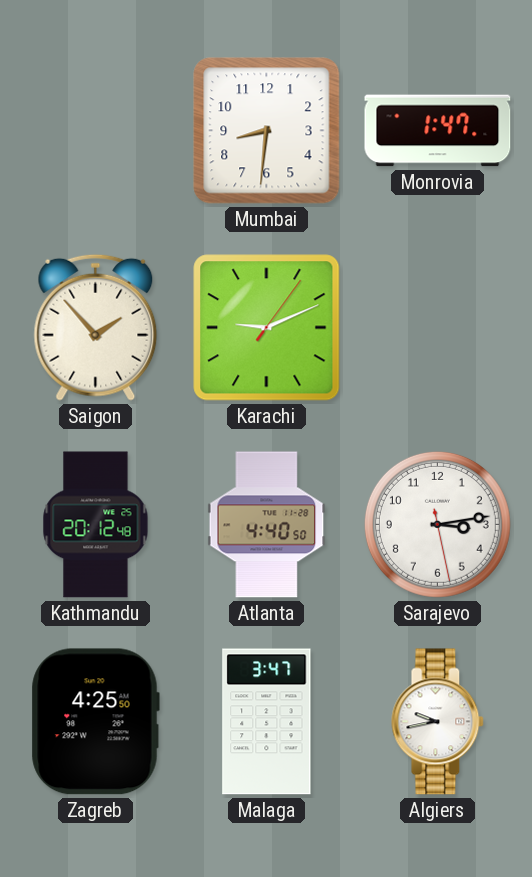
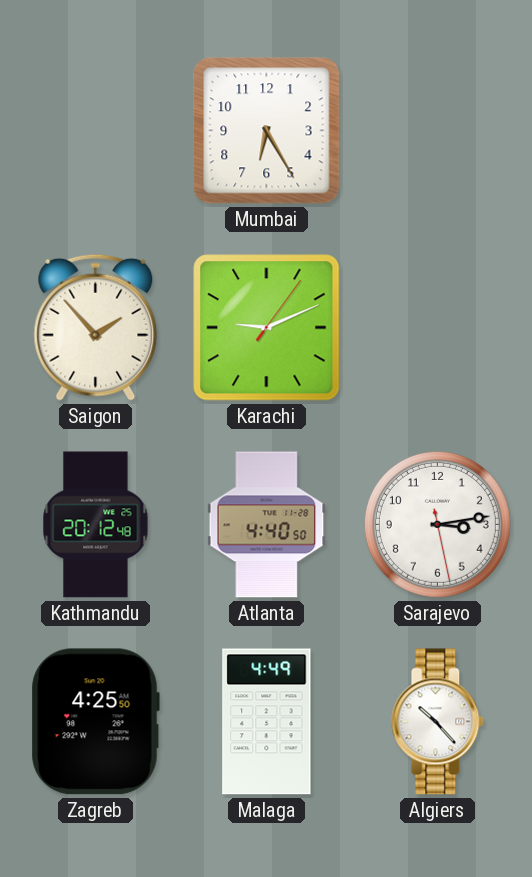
Mumbai: 8:31 -> 6:25 (267, 131)
Monrovia: 1:47 -> none (438, 131)
Malaga: 3:47 -> 4:49 (267, 722)
Algiers: 9:43 -> 10:23 (438, 722)
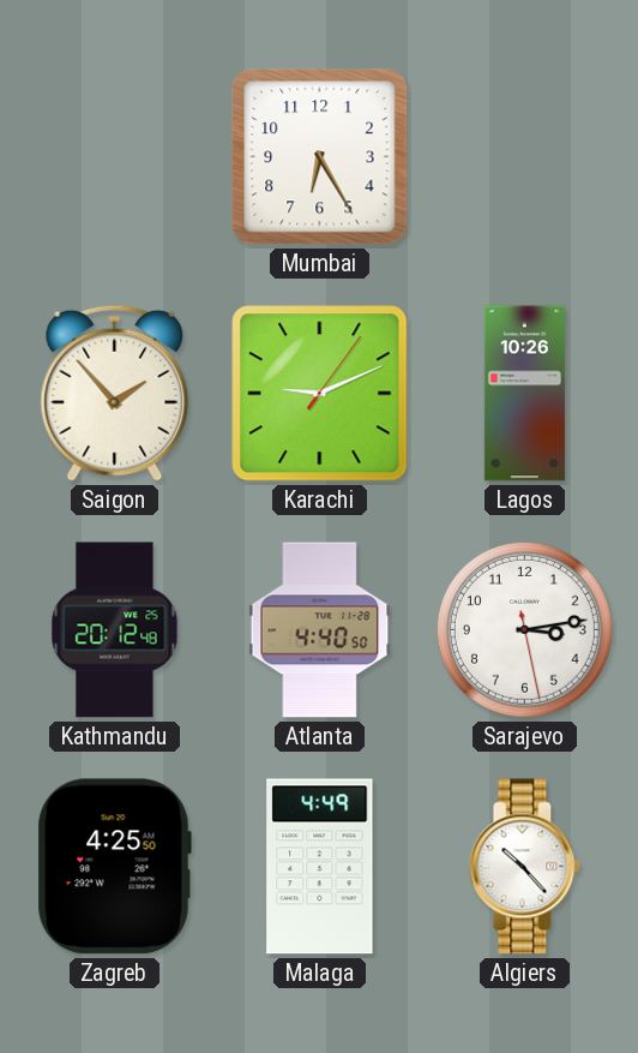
Lagos: none -> 10:26 (524, 394)
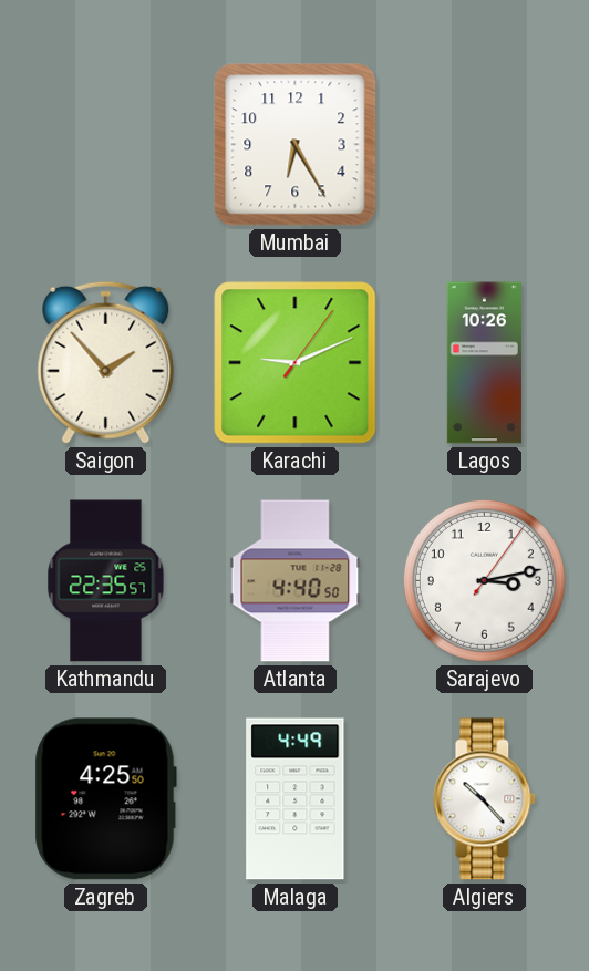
Kathmandu: 20:12 -> 22:35 (106, 581)
Sarajevo: 3:13:28 -> 3:13:06 (484, 580)
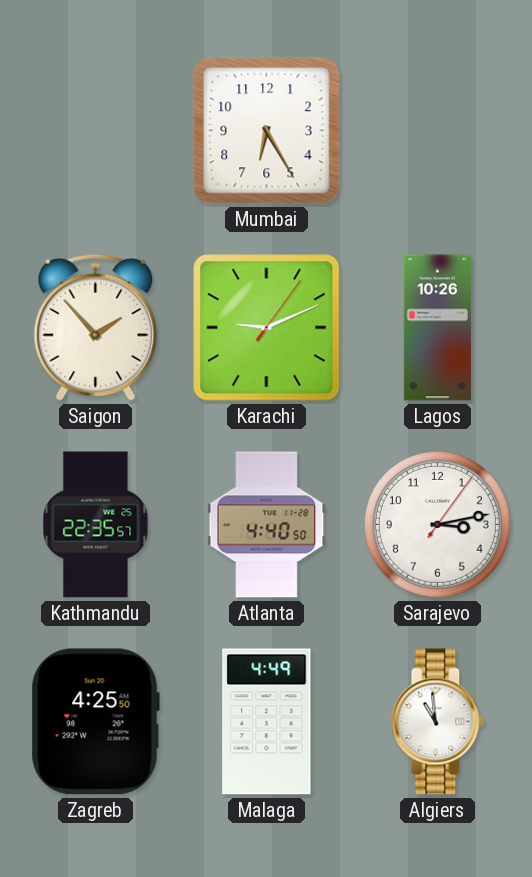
Algiers: 10:23 -> 10:59 (438, 722)
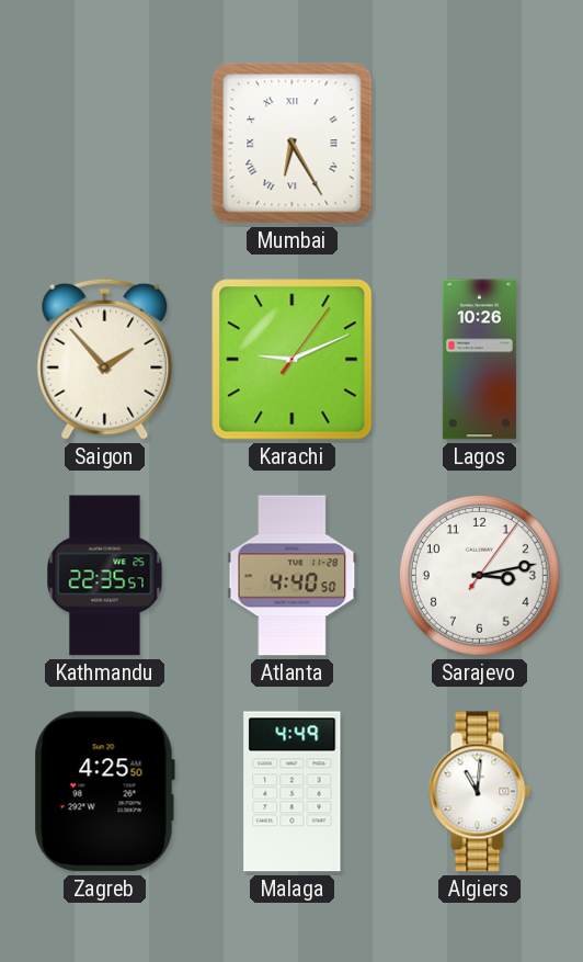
Mumbai numerals: Arabic -> Roman (293, 144)
Algiers: 10:59 -> 11:01 (480, 792)
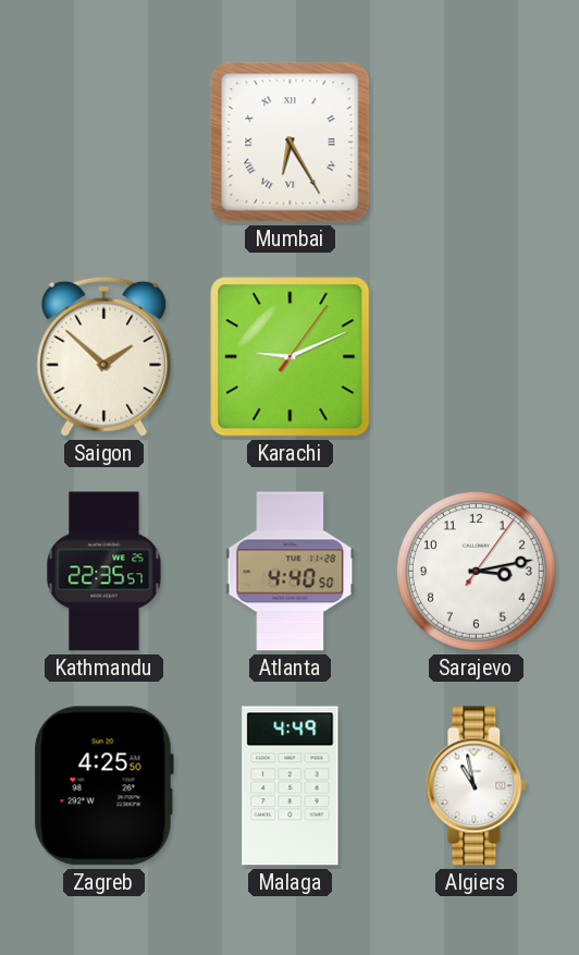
Saigon: 1:53 -> 1:52 (104, 356)
Lagos: 10:26 -> none (479, 360)
Algiers: 11:01 -> 10:58 (477, 786)
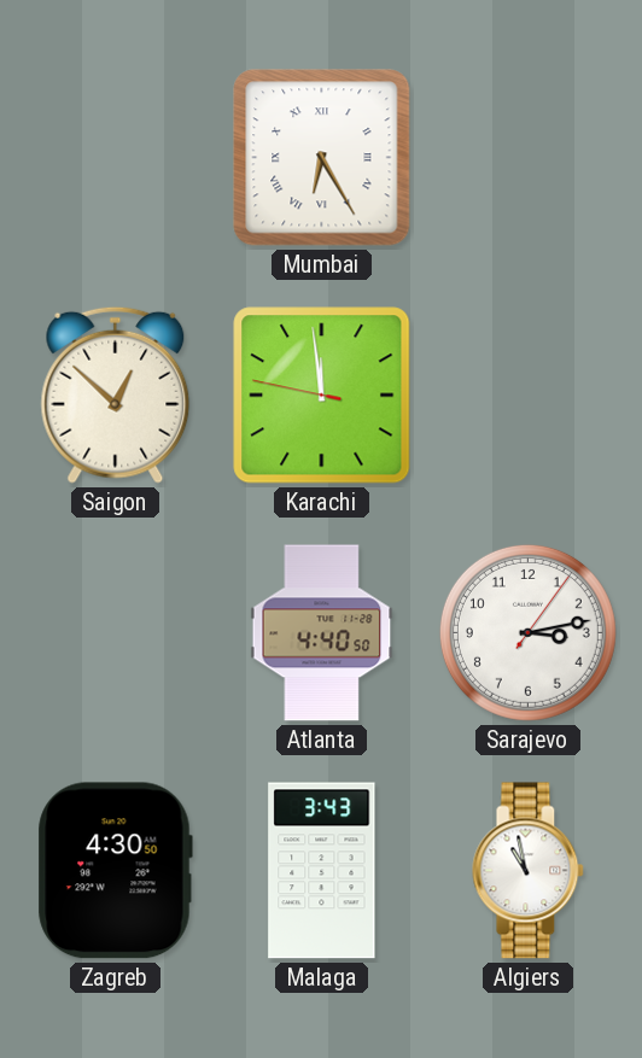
Saigon: 1:52 -> 12:52 (116, 394)
Karachi: 9:11 -> 11:58 (322, 396)
Kathmandu: 22:35 -> none (104, 572)
Zagreb: 4:25 -> 4:30 (115, 871)
Malaga: 4:49 -> 3:43 (322, 871)
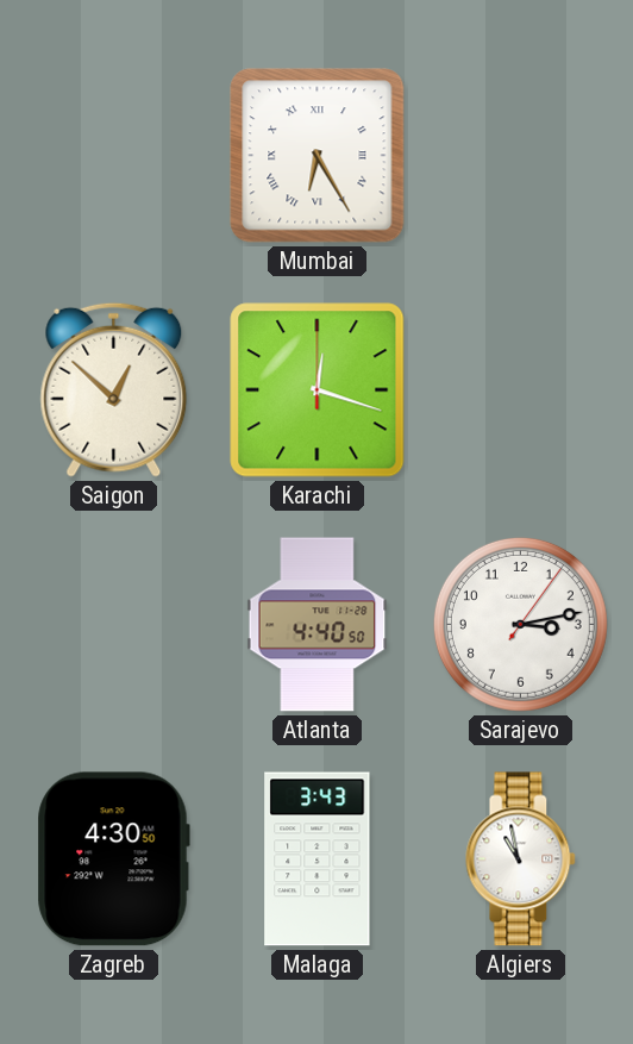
Karachi: 11:58 -> 12:18 (318, 390)
